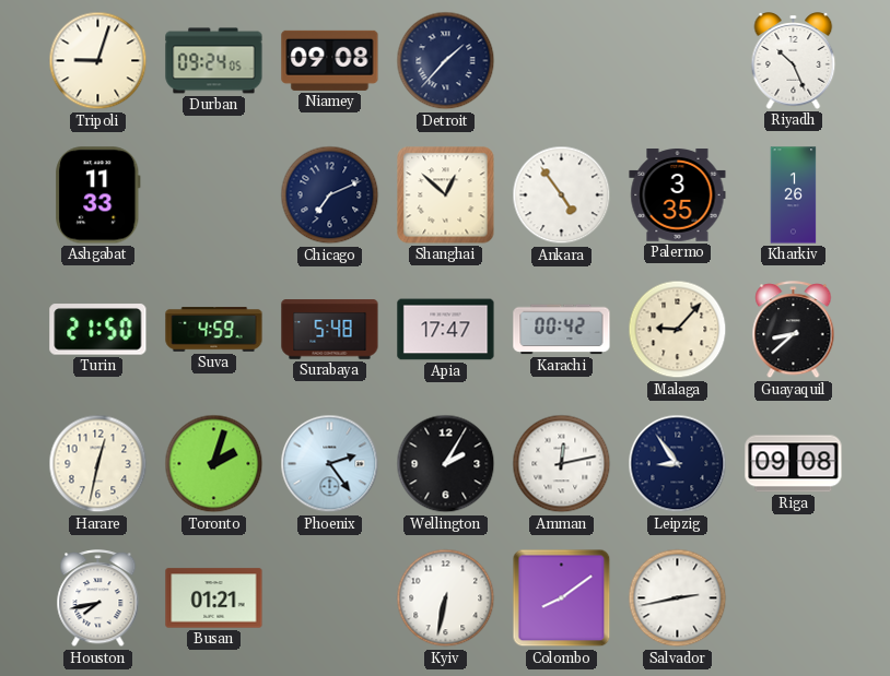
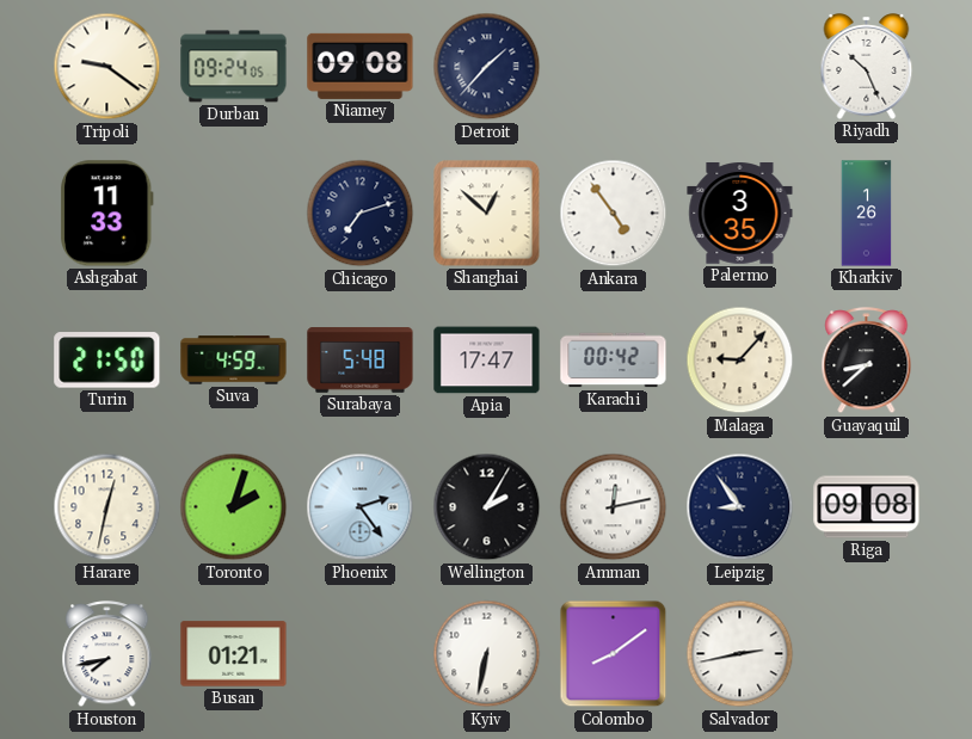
Tripoli: 9:03 -> 9:21 (107, 67)
Chicago: 7:11 -> 7:12 (361, 214)
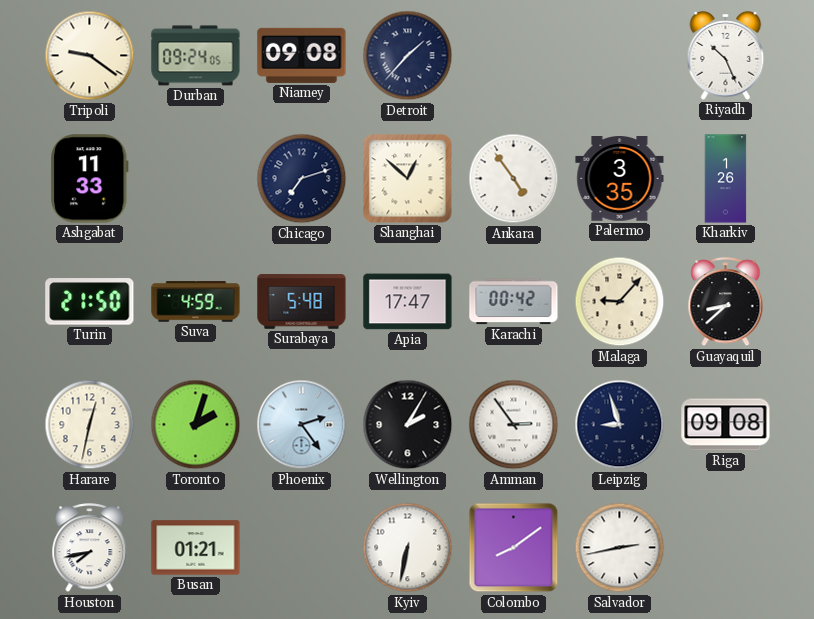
Amman: 12:13 -> 2:54 (514, 425)
Leipzig: 8:54 -> 8:57 (620, 425)
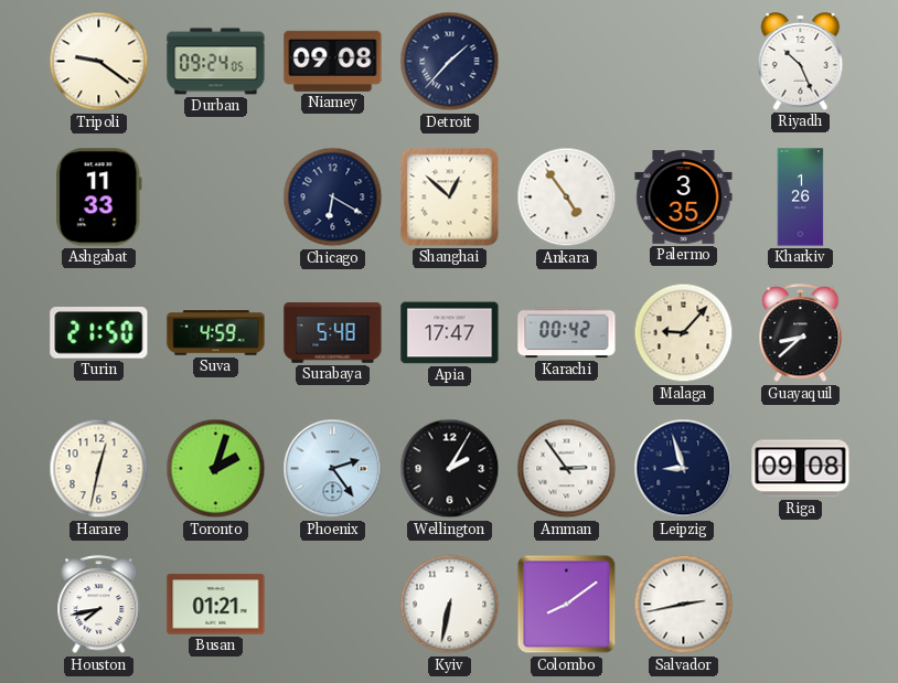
Chicago: 7:12 -> 6:20 (333, 198)
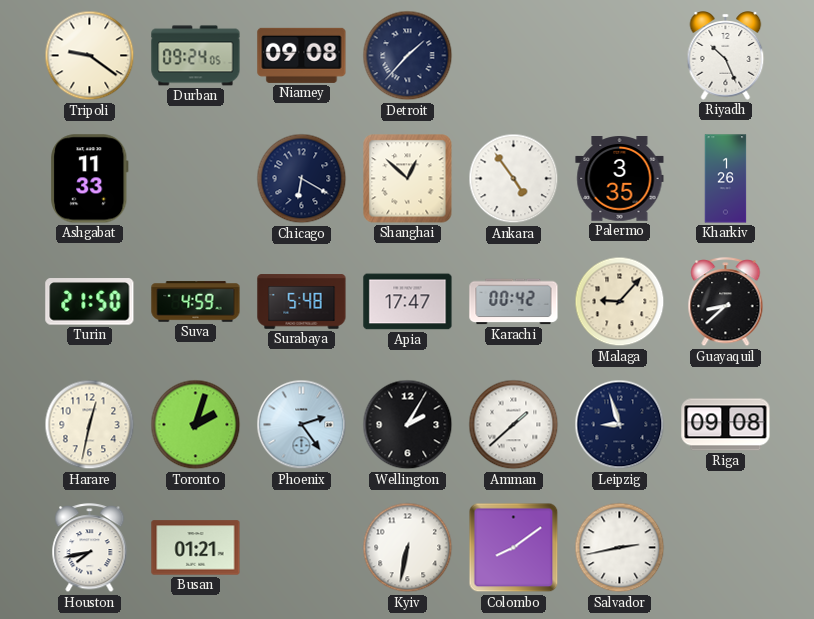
Amman: 2:54 -> 1:38 (514, 425)
